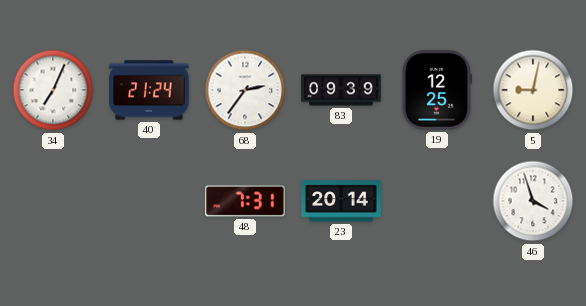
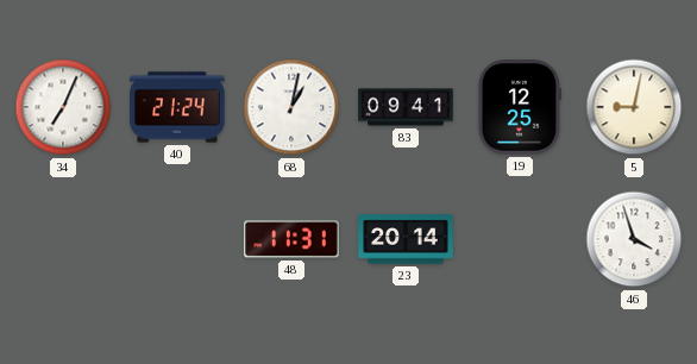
68: 2:36 -> 1:02 (291, 107)
83: 09:39 -> 09:41 (406, 107)
48: 7:31 -> 11:31 (291, 239)
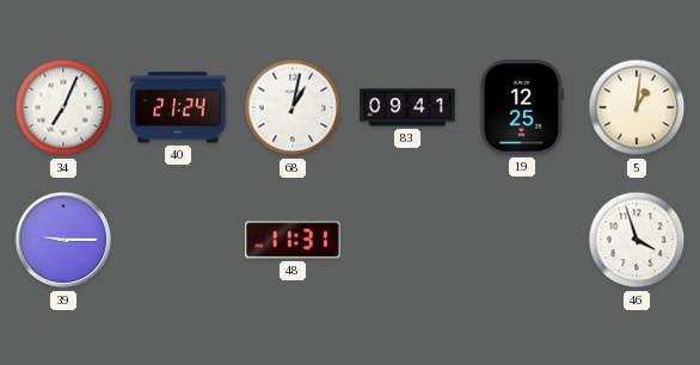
5: 9:02 -> 1:01 (637, 107)
39: none -> 9:15 (63, 240)
23: 20:14 -> none (406, 239)
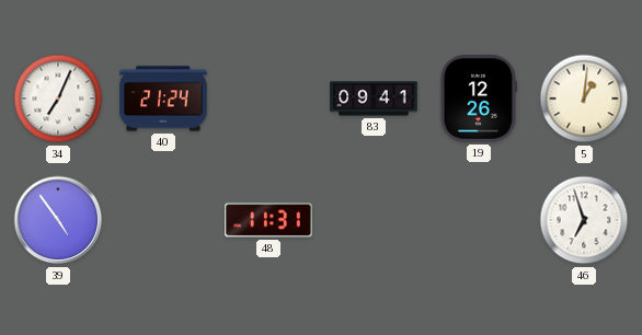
68: 1:02 -> none (293, 107)
19: 12:25 -> 12:26 (478, 99)
39: 9:15 -> 4:54 (58, 220)
46: 3:57 -> 6:57 (584, 220)
